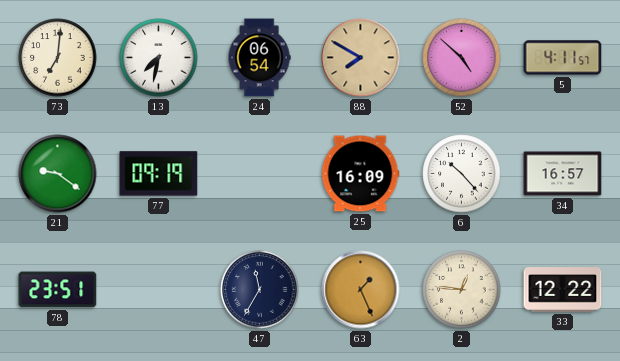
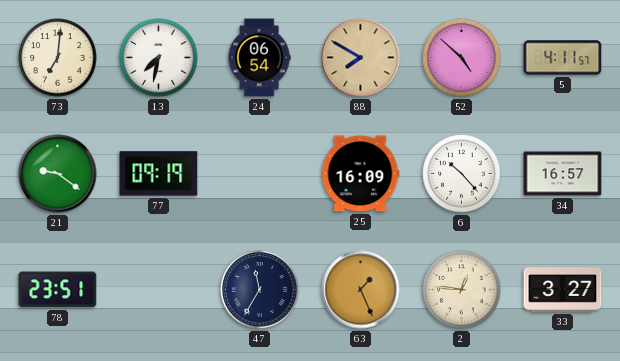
33: 12:22 -> 3:27 (563, 290)
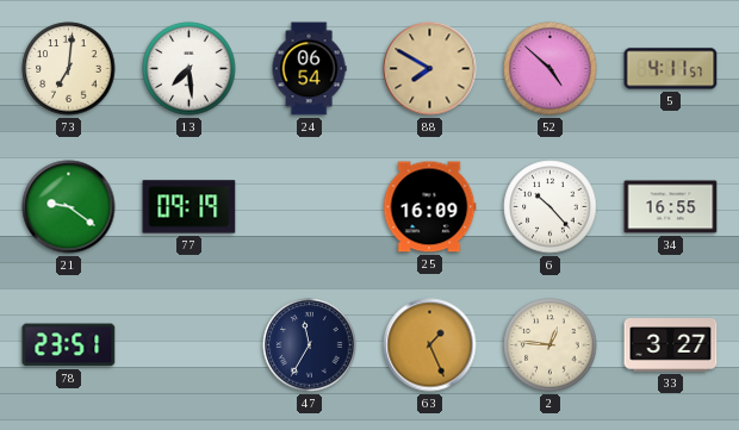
13: 7:32 -> 7:29 (190, 69)
34: 16:57 -> 16:55 (671, 207)
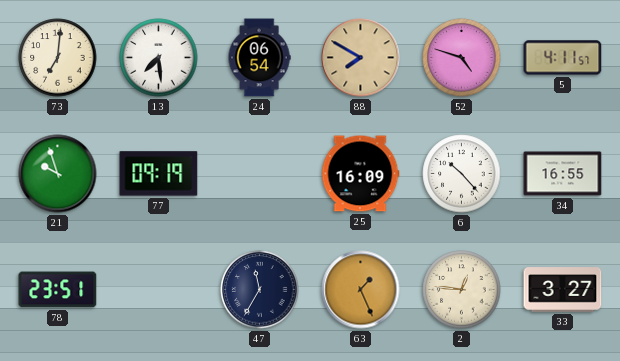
52: 4:52 -> 4:48 (462, 58)
21: 9:21 -> 9:57 (58, 174)
